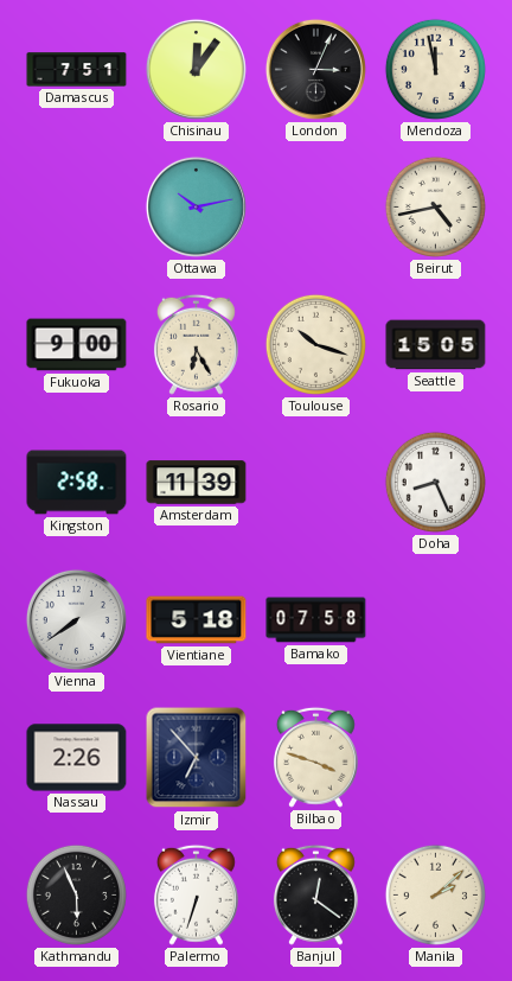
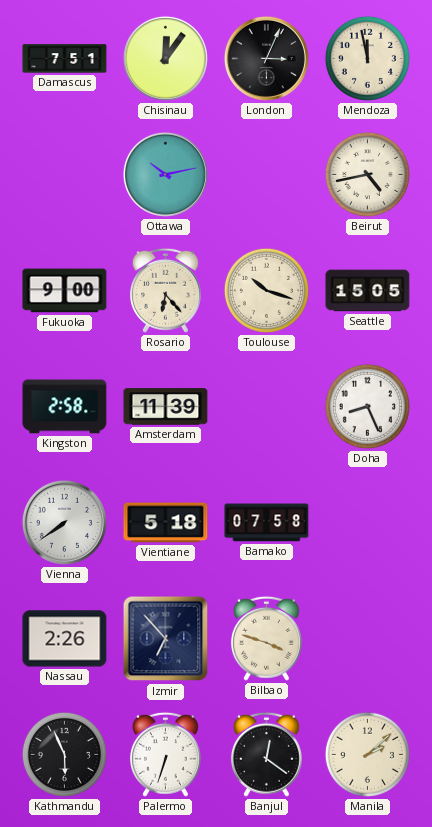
Rosario: 6:25 -> 6:23 (165, 290)
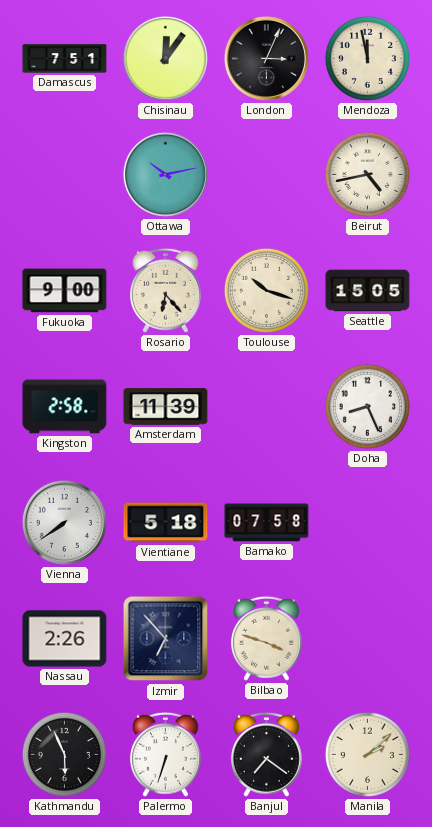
Banjul: 12:21 -> 7:21 (266, 754)
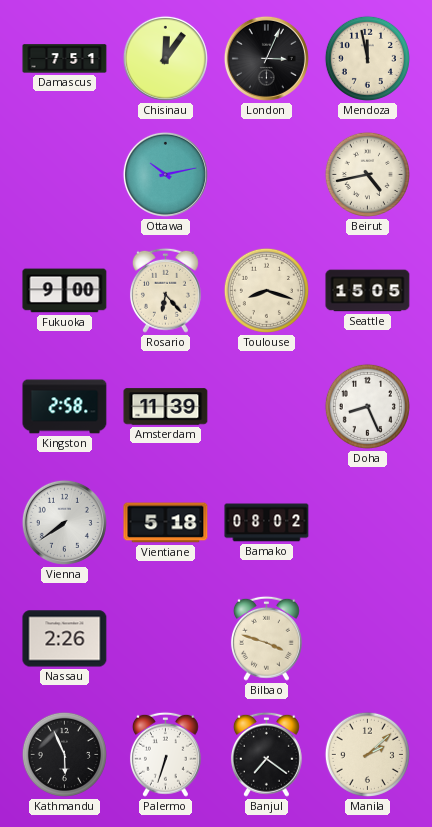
Toulouse: 10:18 -> 8:18 (266, 290)
Bamako: 07:58 -> 08:02 (267, 523)
Izmir: 6:53 -> none (166, 639)
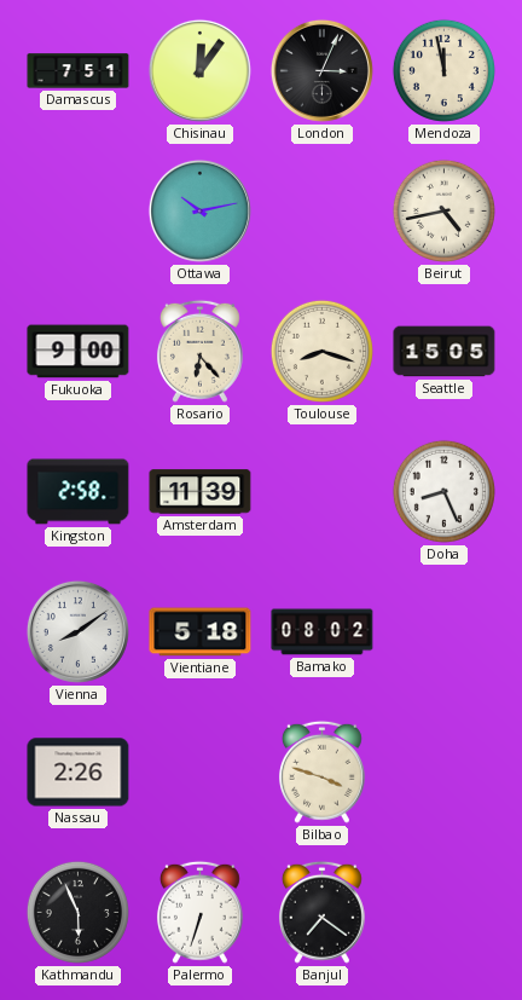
Vienna: 7:39 -> 8:09 (77, 631)
Manila: 2:08 -> none (367, 754)
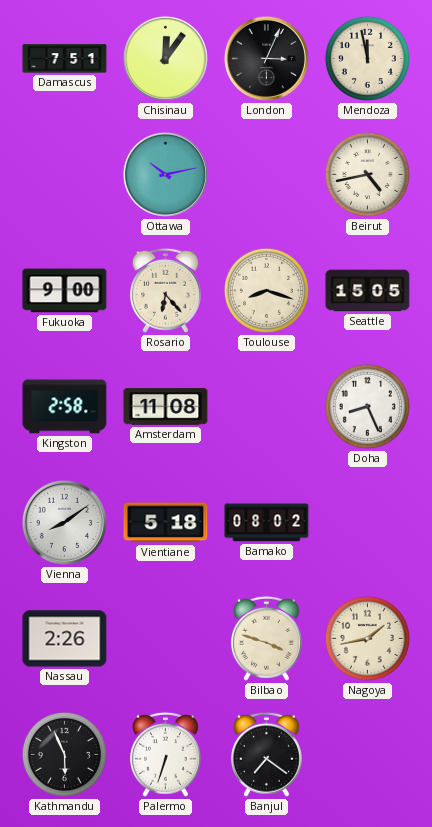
Amsterdam: 11:39 -> 11:08 (166, 407)
Nagoya: none -> 1:43 (367, 638)
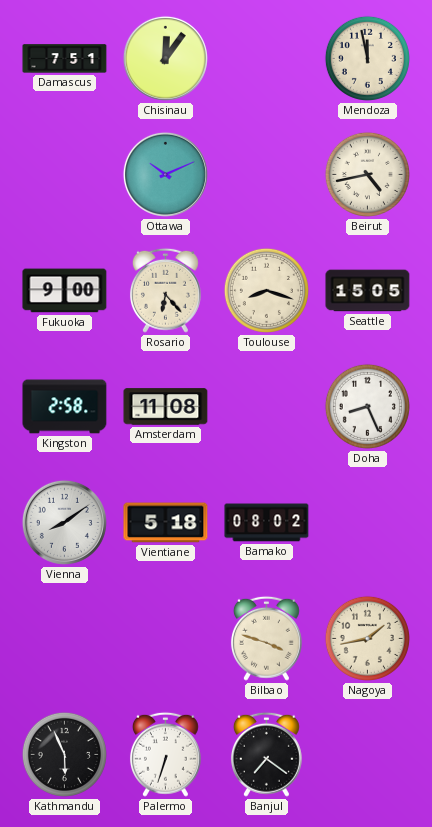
London: 3:04 -> none (266, 58)
Ottawa: 10:13 -> 10:11 (165, 174)
Nassau: 2:26 -> none (65, 639)
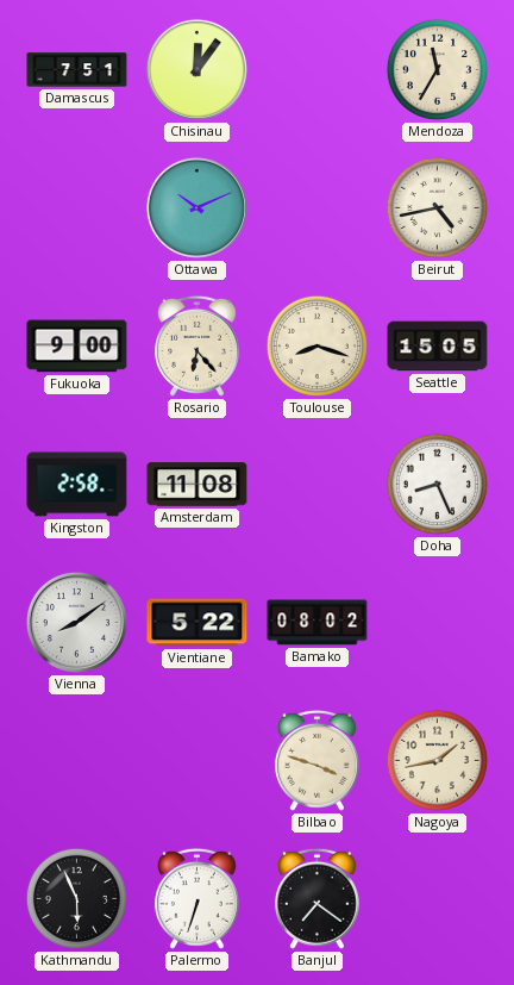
Mendoza: 11:58 -> 11:35 (437, 69)
Vientiane: 5:18 -> 5:22 (198, 623)
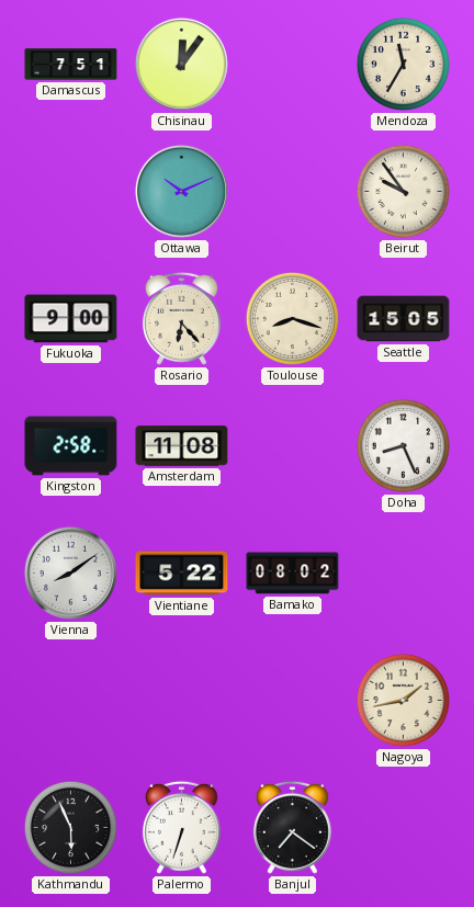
Beirut: 4:43 -> 9:54 (403, 191)
Bilbao: 3:48 -> none (316, 760)
